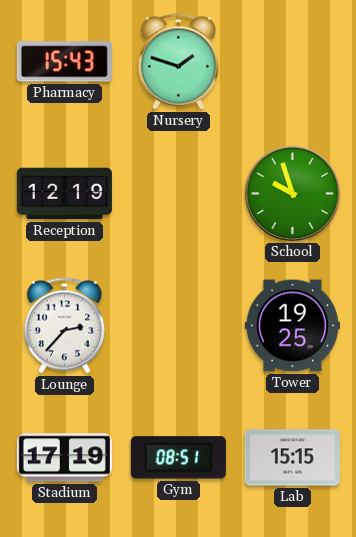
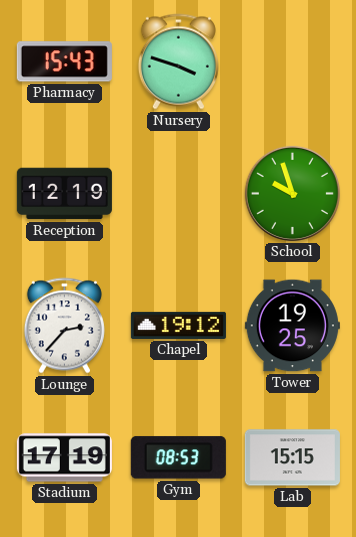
Nursery: 1:48 -> 3:48 (178, 62)
Chapel: none -> 19:12 (178, 325)
Gym: 08:51 -> 08:53 (178, 458)
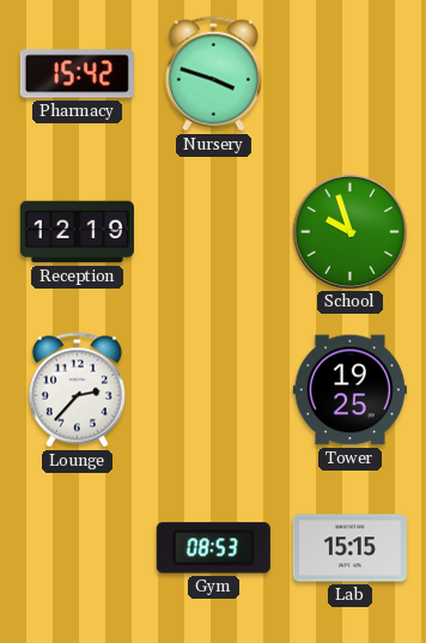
Pharmacy: 15:43 -> 15:42 (77, 74)
Chapel: 19:12 -> none (178, 325)
Stadium: 17:19 -> none (64, 458)
